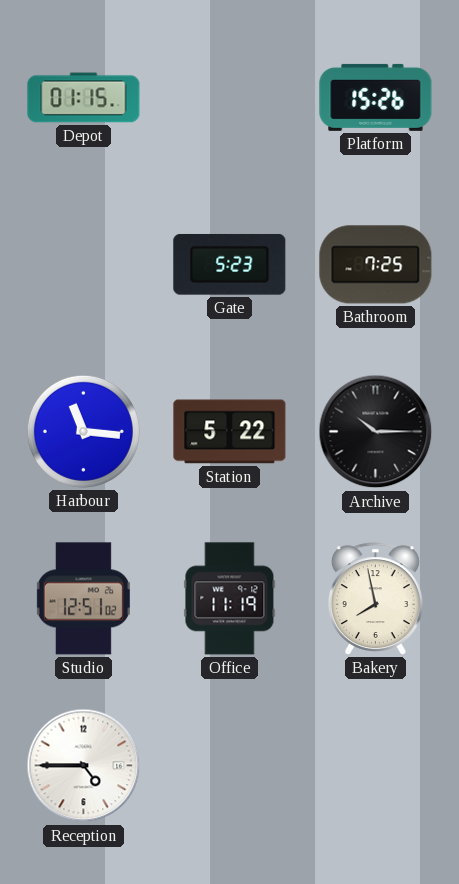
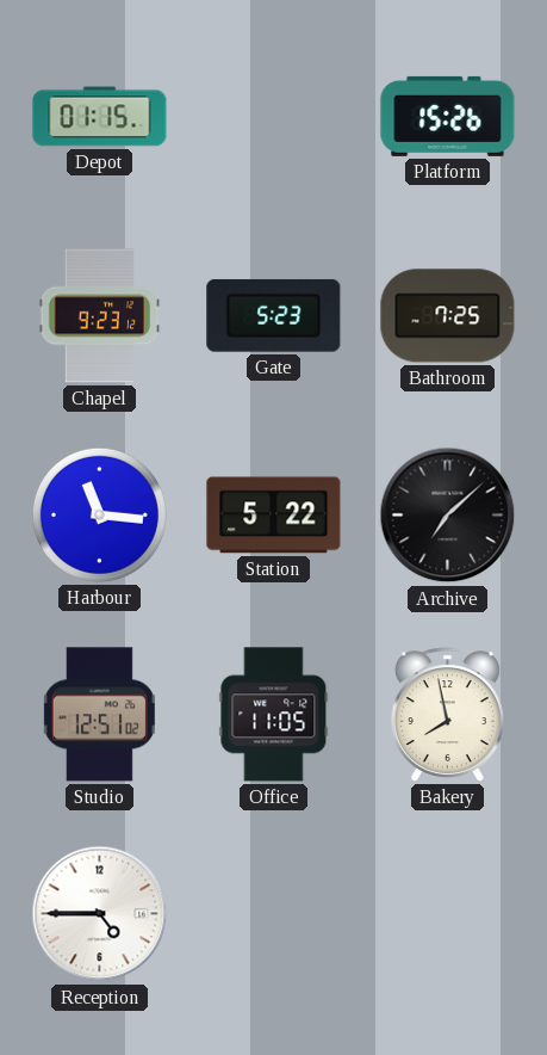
Chapel: none -> 9:23 (100, 316)
Archive: 10:15 -> 7:08 (448, 516)
Office: 11:19 -> 11:05 (274, 715)
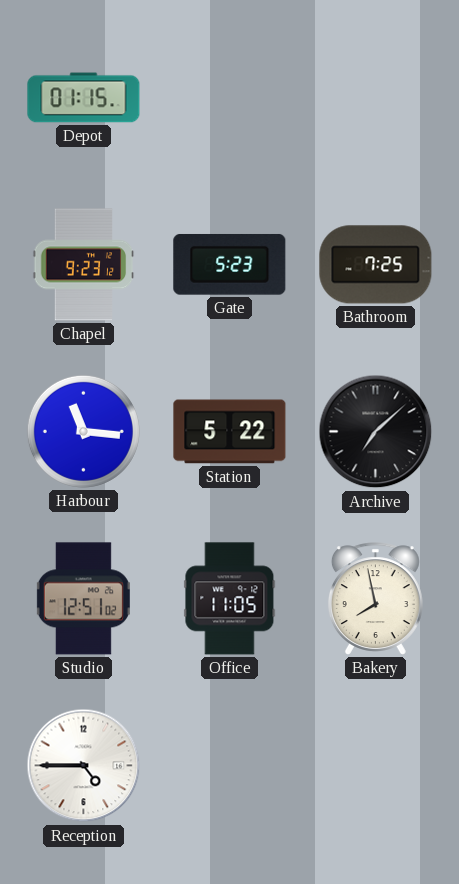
Platform: 15:26 -> none (448, 116)
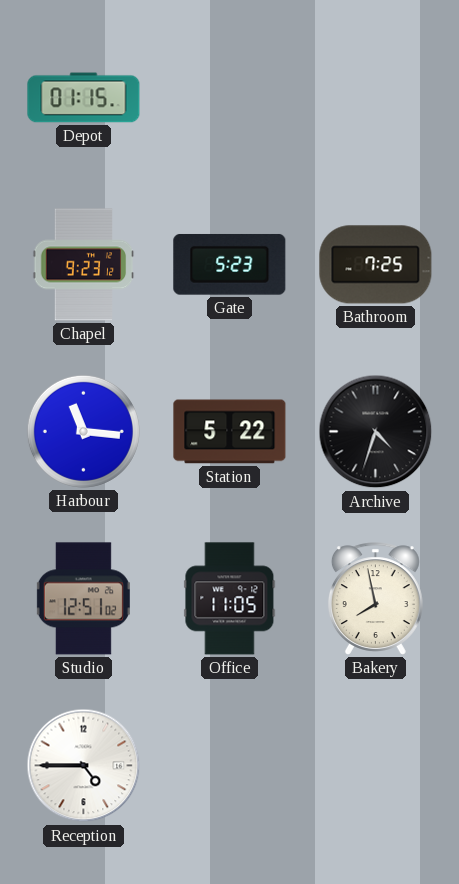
Archive: 7:08 -> 4:33 (376, 432)
